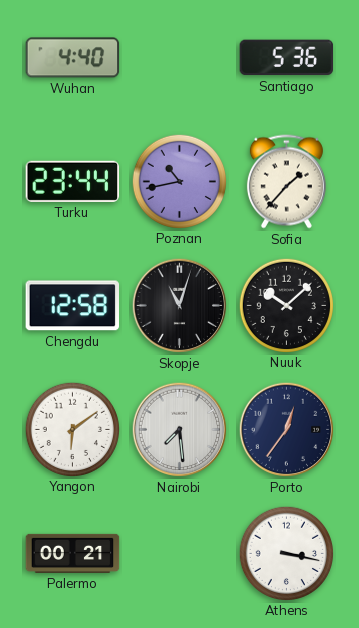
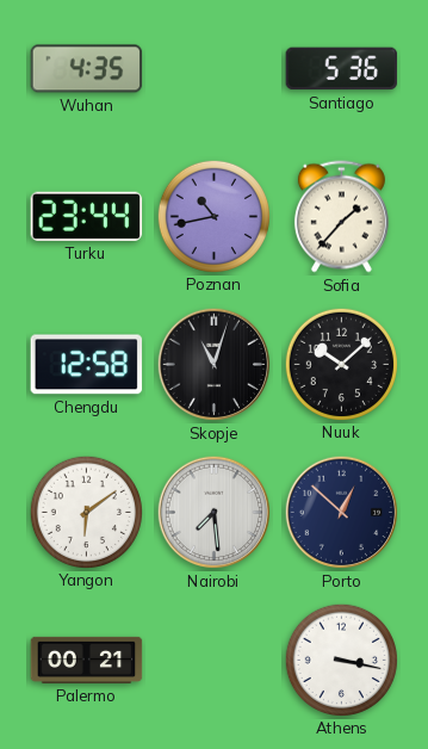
Wuhan: 4:40 -> 4:35 (87, 69)
Porto: 12:36 -> 12:52 (342, 513)
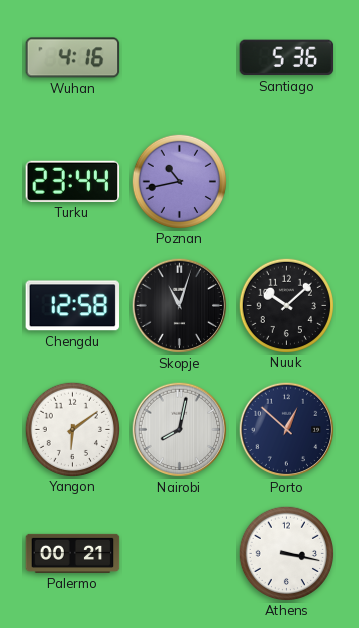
Wuhan: 4:35 -> 4:16 (73, 58)
Sofia: 1:37 -> none (341, 217)
Nairobi: 7:29 -> 8:02 (180, 430)
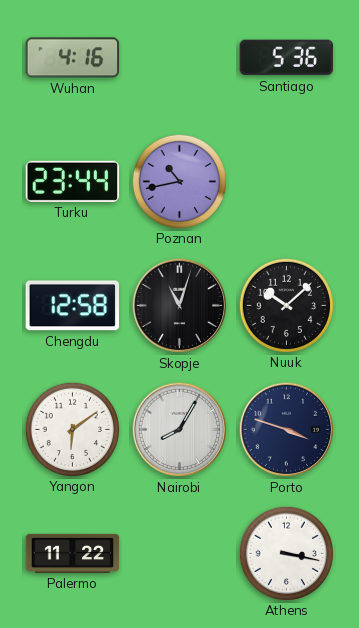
Nairobi: 8:02 -> 8:05 (180, 430)
Porto: 12:52 -> 3:48 (287, 430)
Palermo: 00:21 -> 11:22 (73, 553)
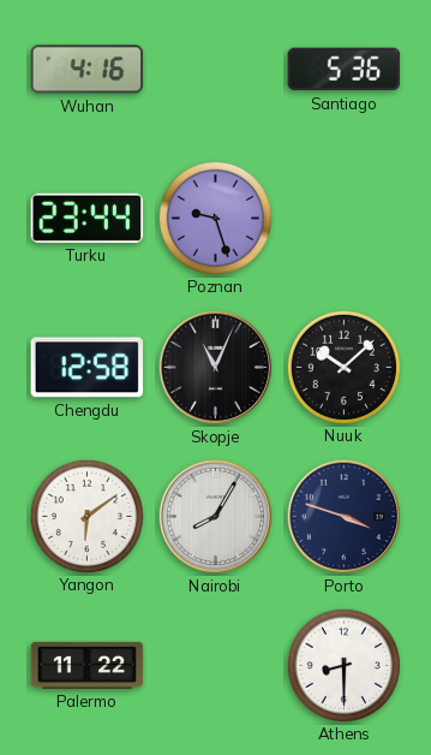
Poznan: 10:43 -> 9:27 (215, 218)
Skopje: 11:03 -> 11:04 (216, 368)
Athens: 3:17 -> 8:30 (343, 665)
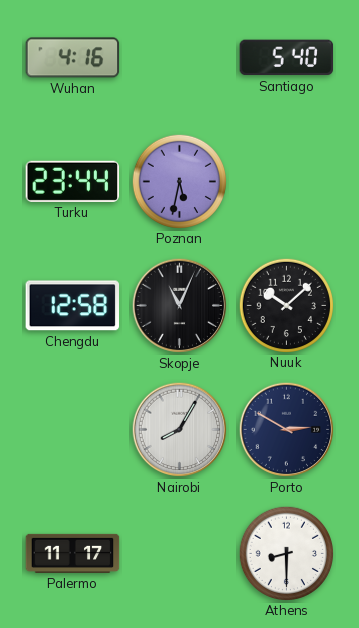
Santiago: 5:36 -> 5:40 (287, 58)
Poznan: 9:27 -> 5:32 (179, 181)
Yangon: 6:09 -> none (86, 516)
Porto: 3:48 -> 2:50 (287, 430)
Palermo: 11:22 -> 11:17 (73, 553)
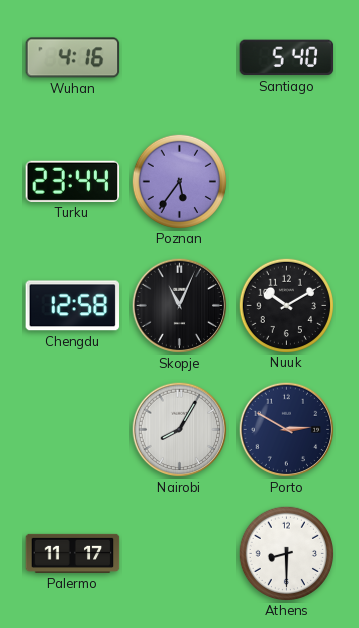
Poznan: 5:32 -> 5:36 (179, 181)
Nuuk: 10:08 -> 10:10 (286, 305)
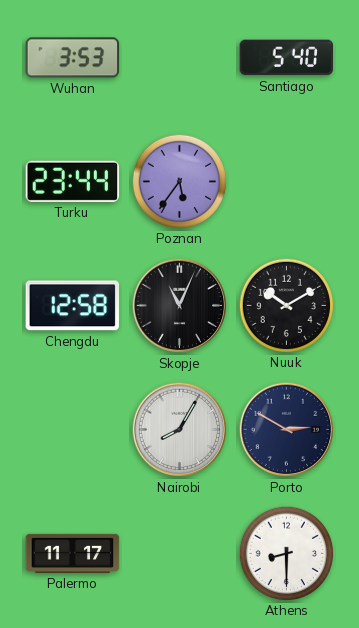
Wuhan: 4:16 -> 3:53 (73, 58)
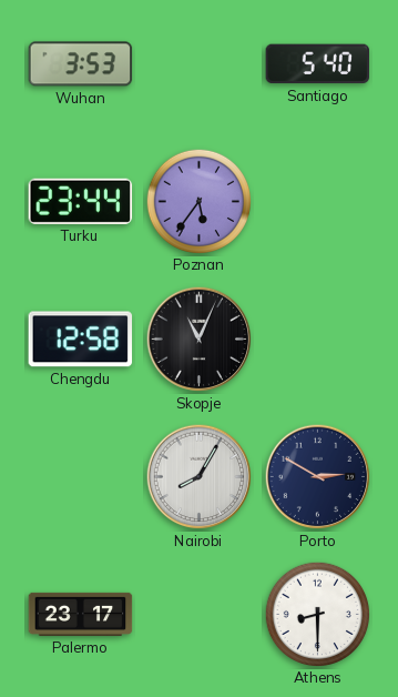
Nuuk: 10:10 -> none (286, 305)
Palermo: 11:17 -> 23:17 (81, 614)
